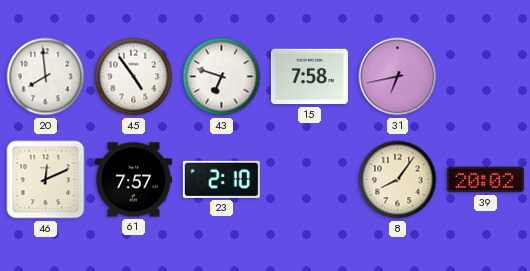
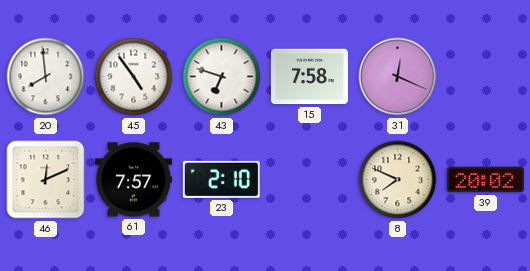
31: 6:43 -> 12:19 (398, 77)
8: 8:06 -> 7:49 (398, 180)
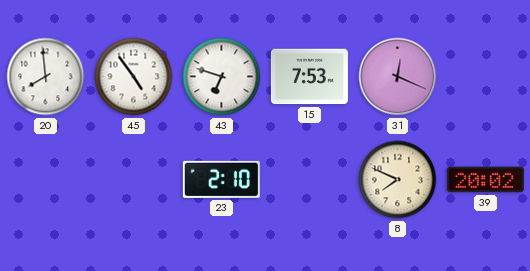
15: 7:58 -> 7:53 (309, 77)
46: 12:11 -> none (46, 180)
61: 7:57 -> none (133, 180)
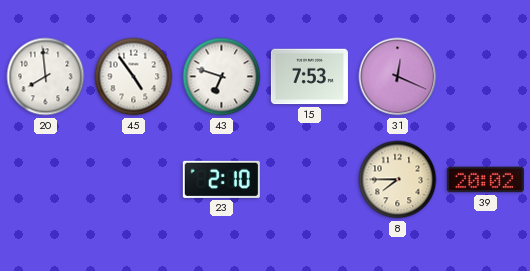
8: 7:49 -> 7:45 (398, 180)
